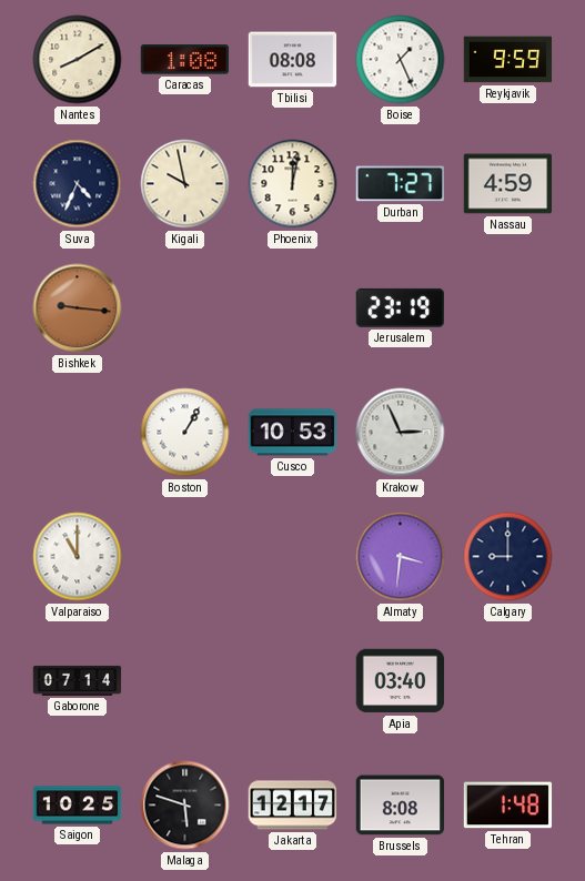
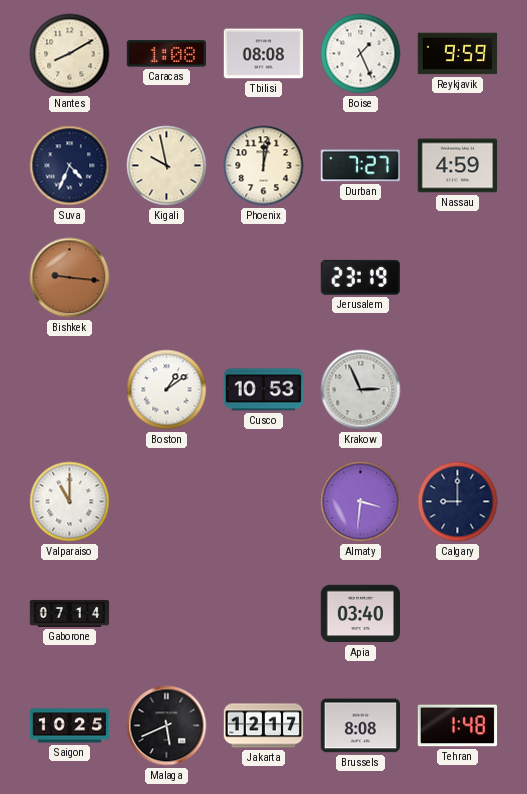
Boston: 1:05 -> 1:09 (167, 390)
Malaga: 5:48 -> 5:41 (167, 726)
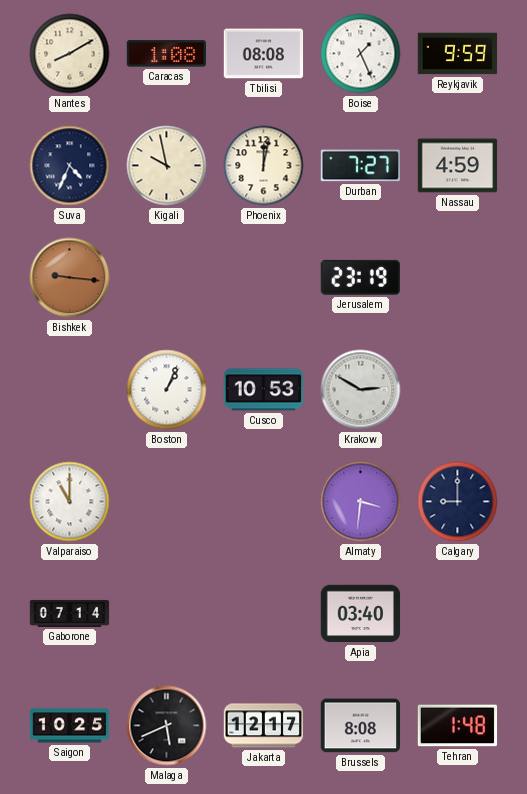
Boston: 1:09 -> 1:04 (167, 390)
Krakow: 2:56 -> 2:50 (361, 390)
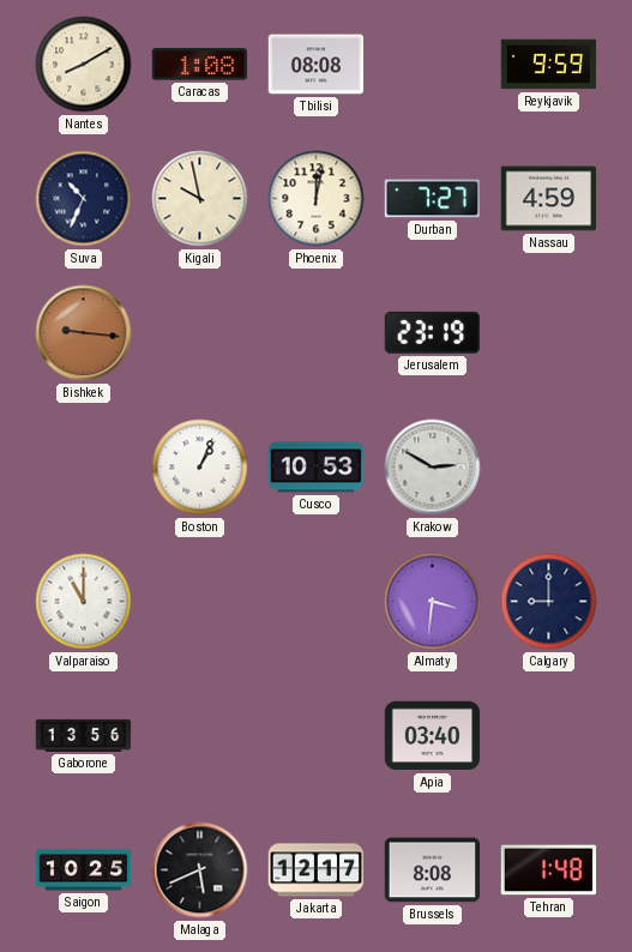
Boise: 1:26 -> none (361, 54)
Suva: 4:34 -> 10:34 (84, 199)
Gaborone: 07:14 -> 13:56 (84, 735)
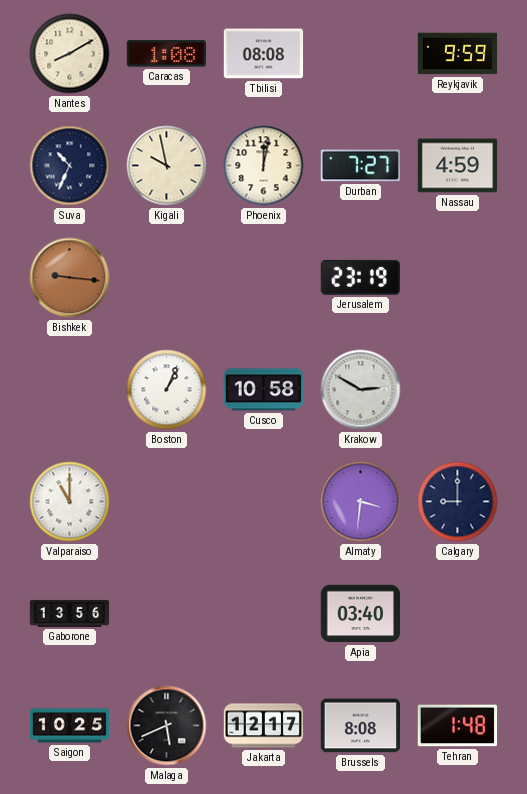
Cusco: 10:53 -> 10:58 (264, 390)
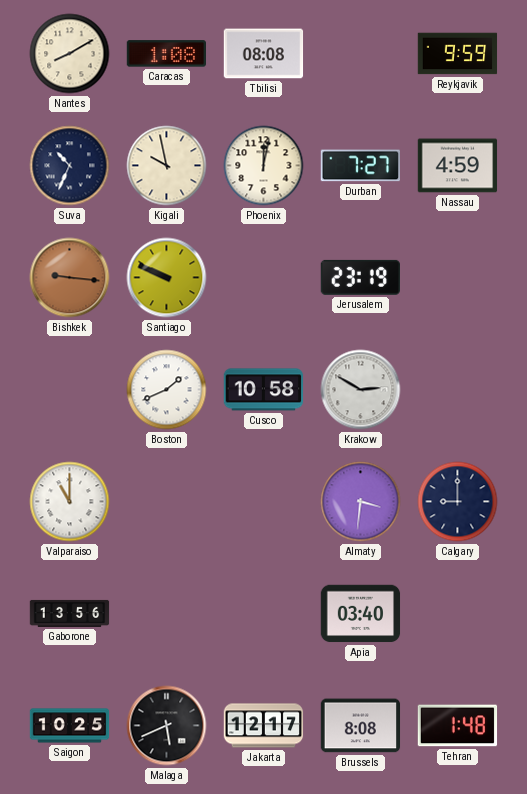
Santiago: none -> 9:49 (167, 278)
Boston: 1:04 -> 1:41 (167, 390)
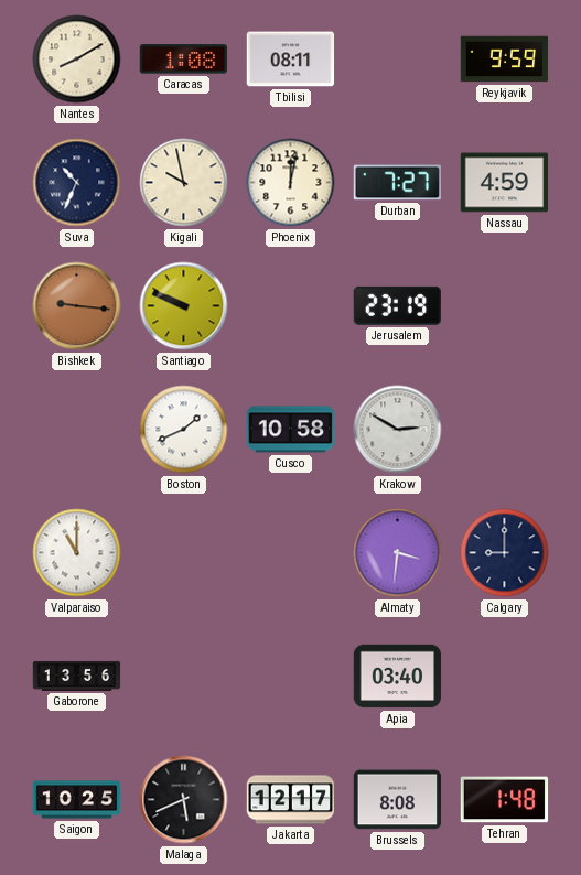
Tbilisi: 08:08 -> 08:11 (291, 60)
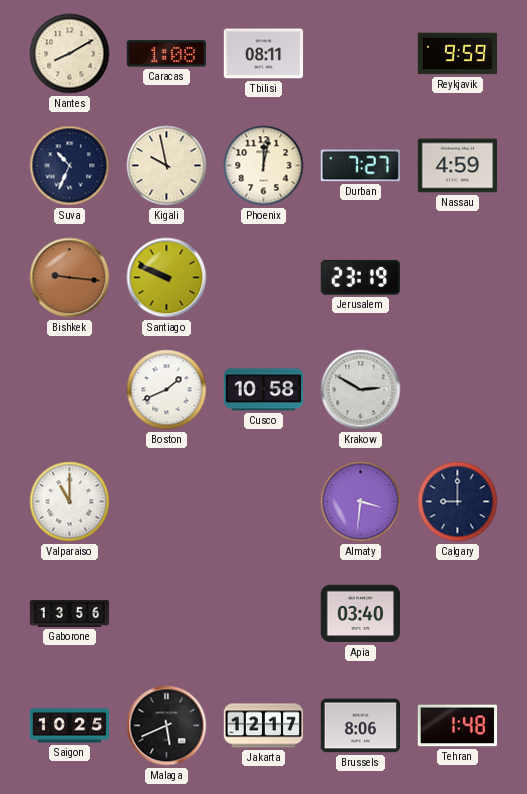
Brussels: 8:08 -> 8:06 (361, 726)
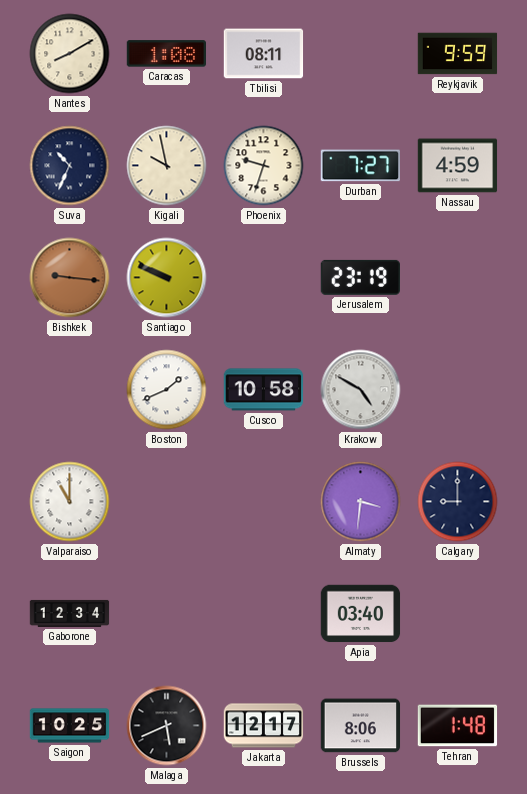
Phoenix: 12:02 -> 9:33 (264, 166)
Krakow: 2:50 -> 4:50 (361, 390)
Gaborone: 13:56 -> 12:34 (70, 613)
